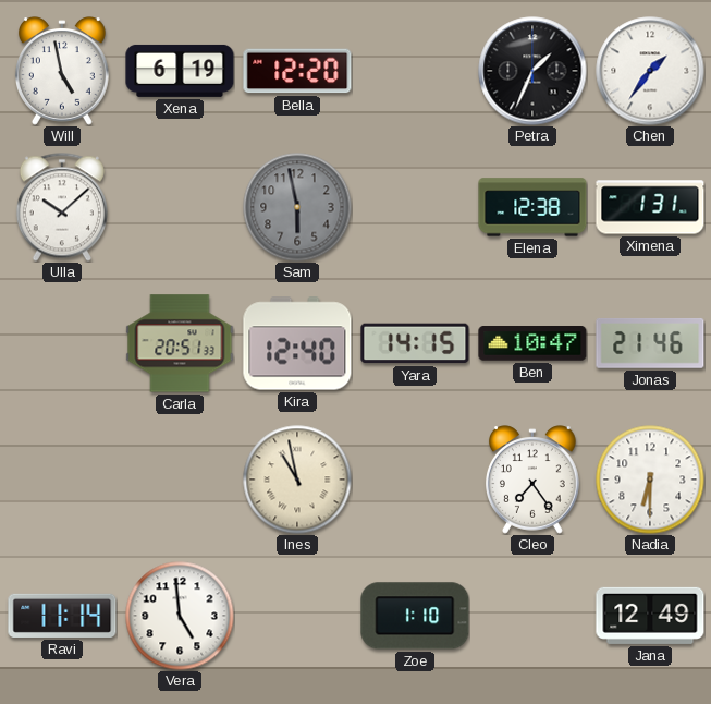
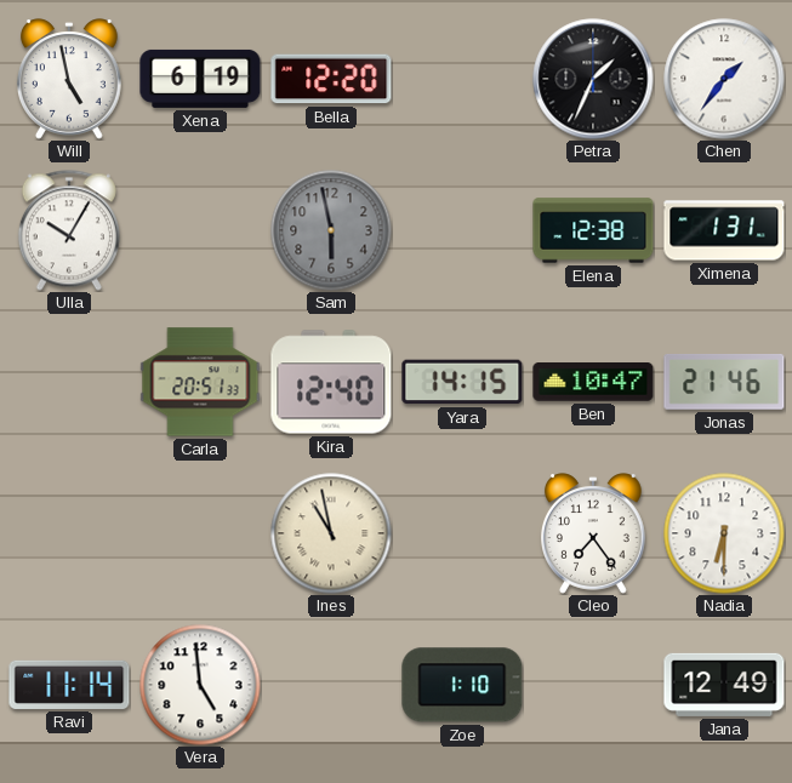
Ulla: 10:08 -> 10:05 (69, 230)
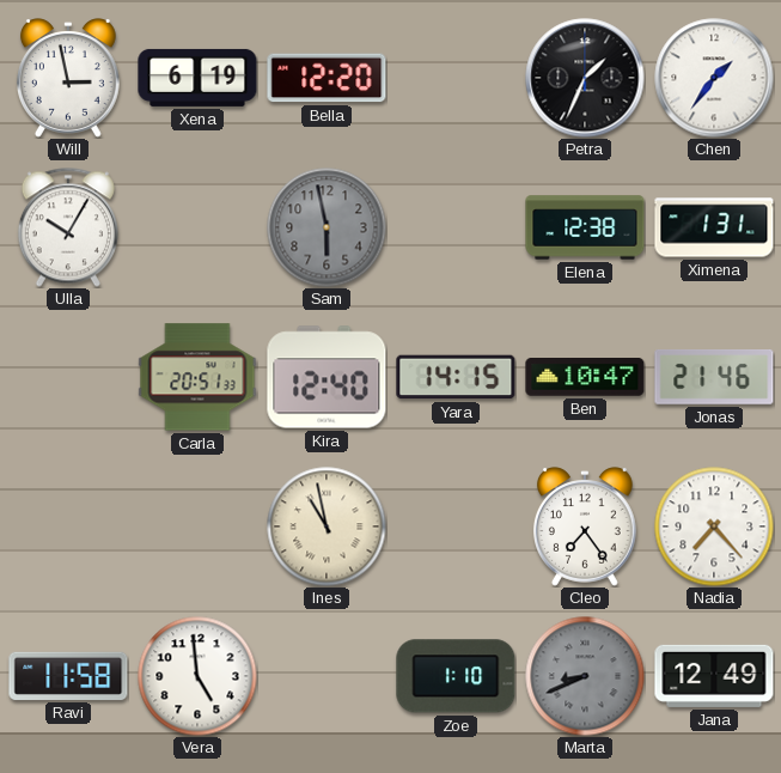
Will: 4:58 -> 2:58 (68, 78)
Nadia: 6:30 -> 7:23 (714, 527)
Ravi: 11:14 -> 11:58 (68, 676)
Marta: none -> 8:41 (585, 676)
